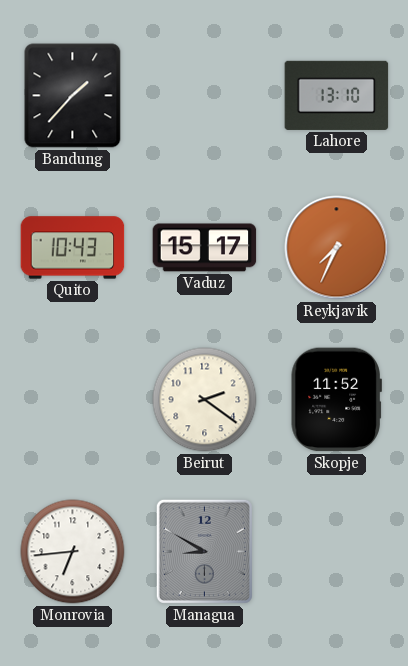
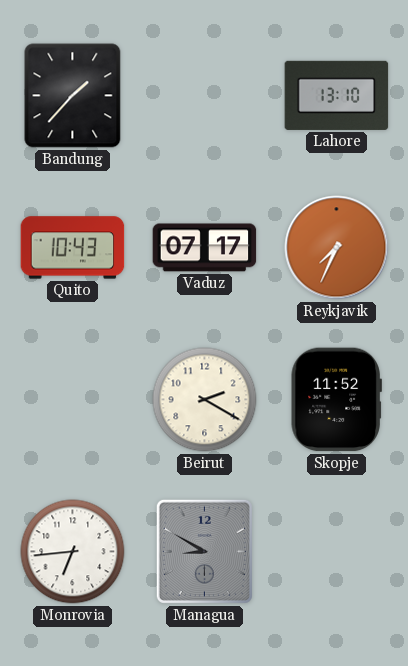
Vaduz: 15:17 -> 07:17 (205, 248)
Beirut: 2:21 -> 2:20 (205, 400)
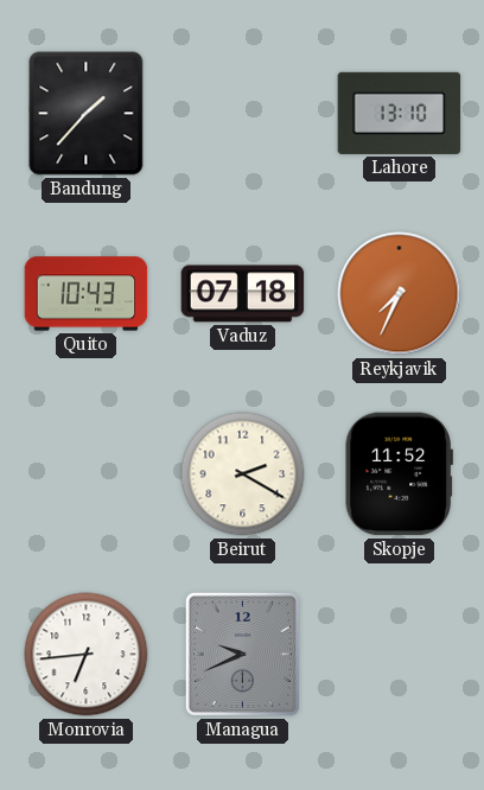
Vaduz: 07:17 -> 07:18 (243, 294)
Managua: 8:50 -> 9:41 (242, 654)
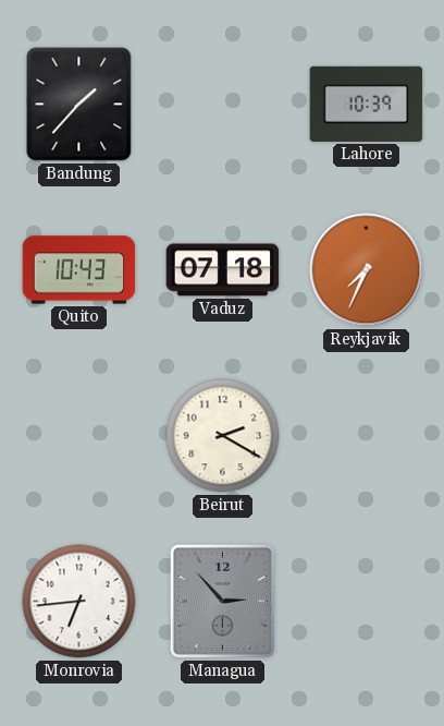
Lahore: 13:10 -> 10:39 (367, 104)
Skopje: 11:52 -> none (399, 474)
Managua: 9:41 -> 2:53 (222, 601)
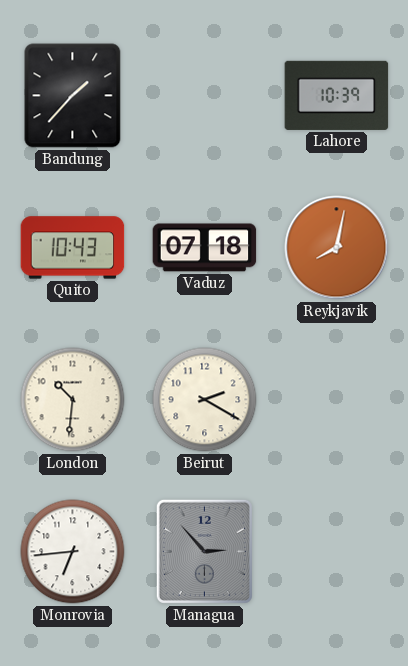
Reykjavik: 7:34 -> 8:02 (337, 248)
London: none -> 10:31 (73, 400)
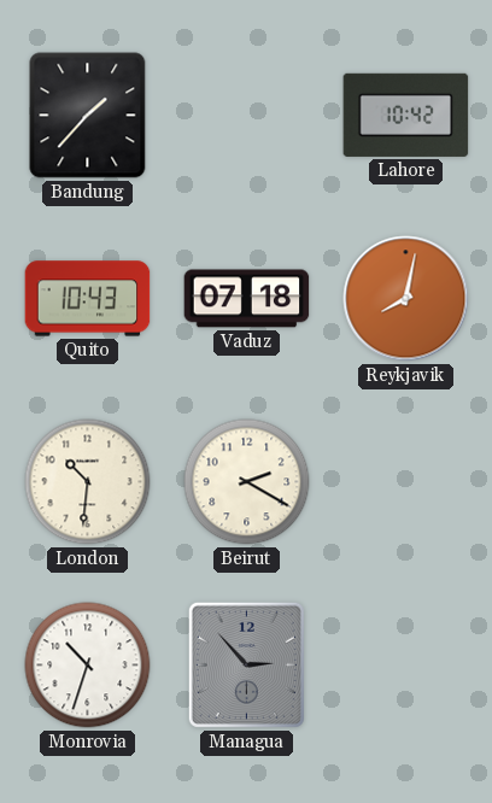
Lahore: 10:39 -> 10:42 (406, 115)
Monrovia: 6:44 -> 10:33 (88, 666)
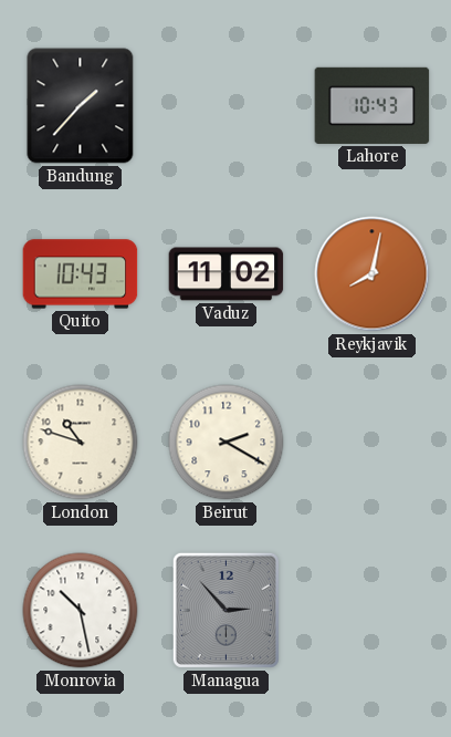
Lahore: 10:42 -> 10:43 (373, 105)
Vaduz: 07:18 -> 11:02 (227, 274)
London: 10:31 -> 10:48 (81, 443)
Monrovia: 10:33 -> 10:28 (81, 611)
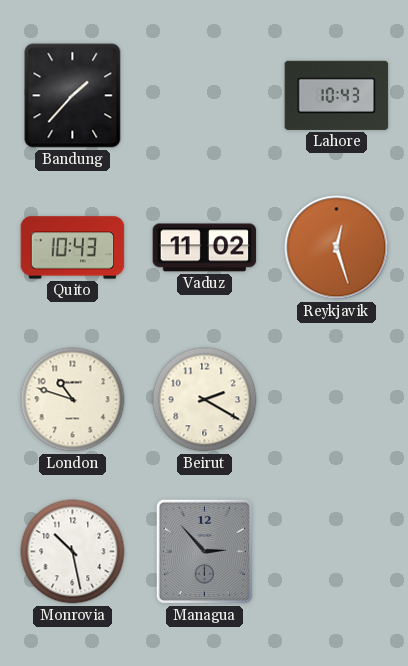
Reykjavik: 8:02 -> 12:27 (337, 248)
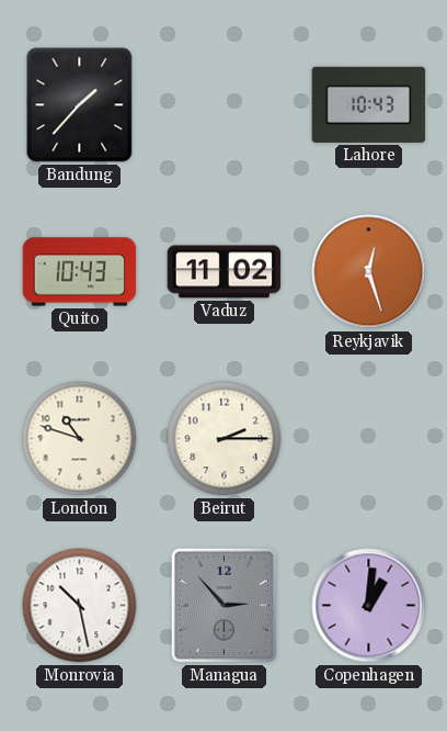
Beirut: 2:20 -> 2:15 (225, 439)
Copenhagen: none -> 1:01 (369, 606)
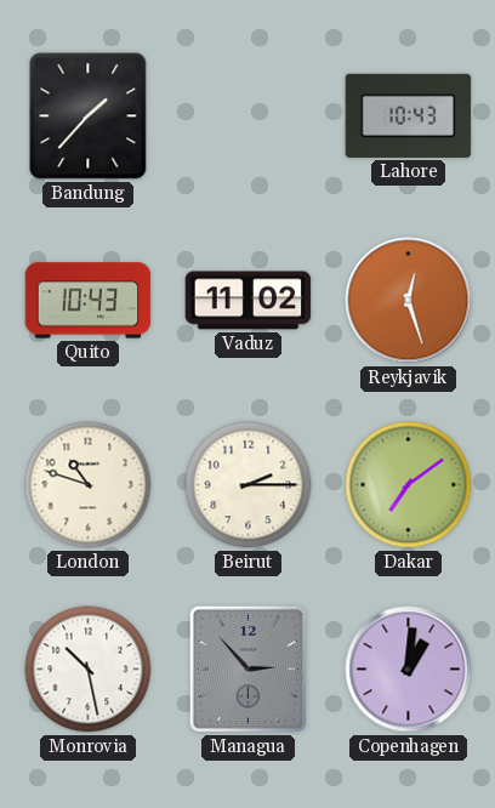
Dakar: none -> 7:09 (409, 485)
